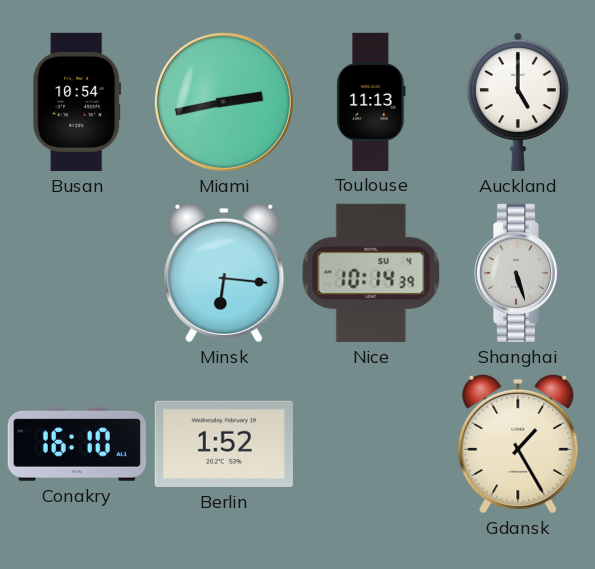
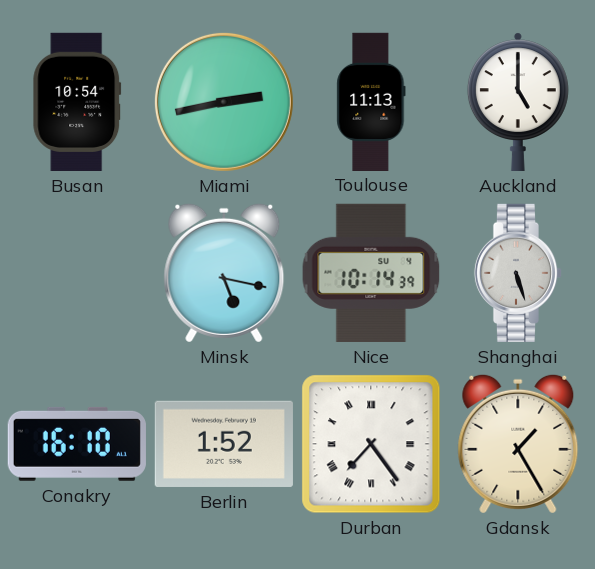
Minsk: 6:16 -> 5:17 (224, 273)
Durban: none -> 7:24 (371, 444)
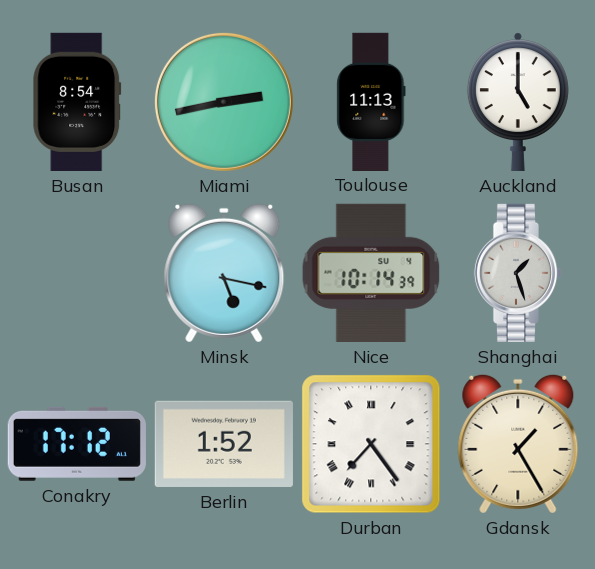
Busan: 10:54 -> 8:54 (77, 102)
Shanghai: 5:27 -> 1:27 (518, 273)
Conakry: 16:10 -> 17:12 (77, 444)
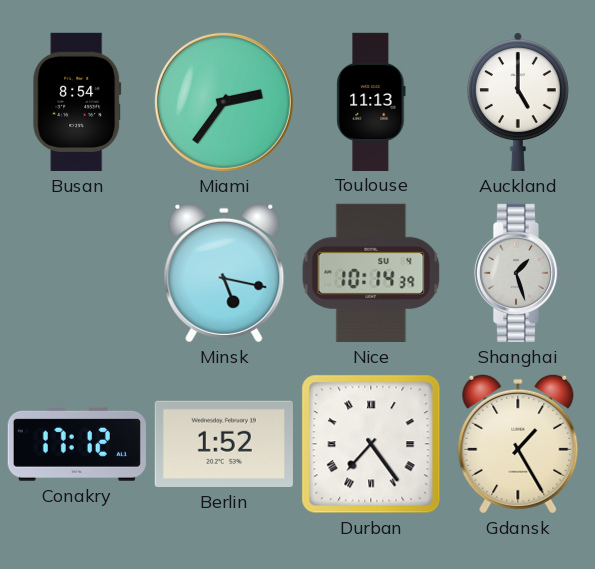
Miami: 2:43 -> 2:36 (224, 102)
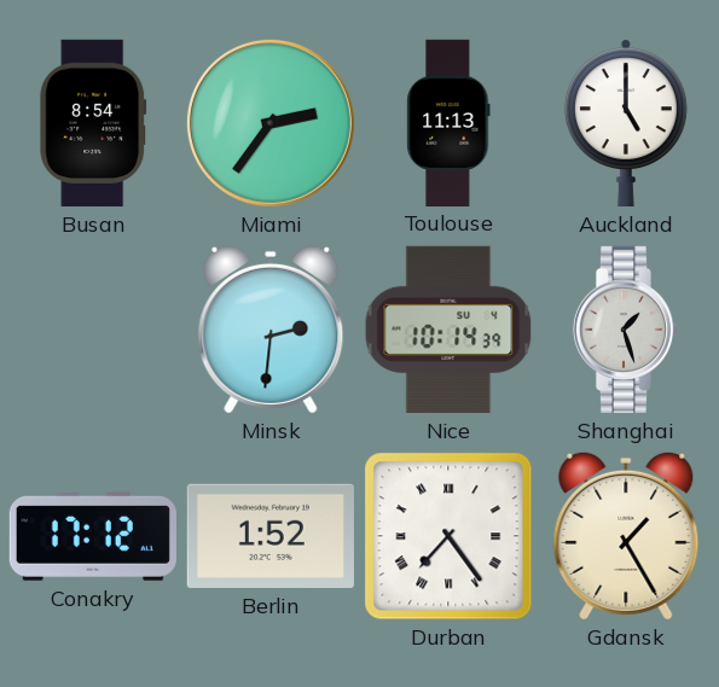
Minsk: 5:17 -> 2:31 (271, 330)
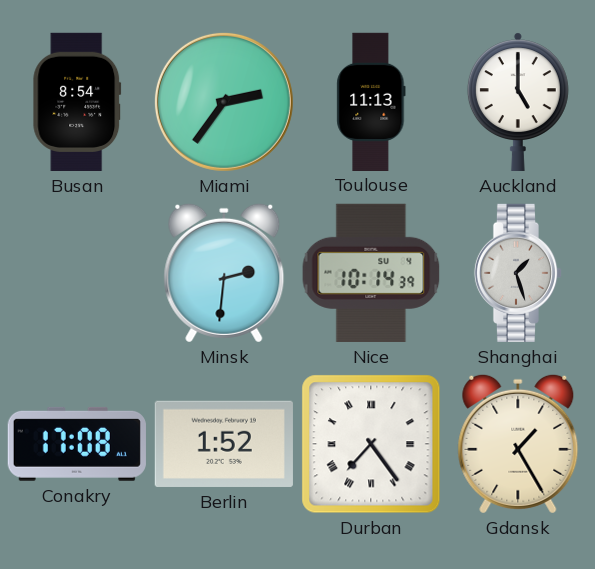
Conakry: 17:12 -> 17:08 (77, 444)
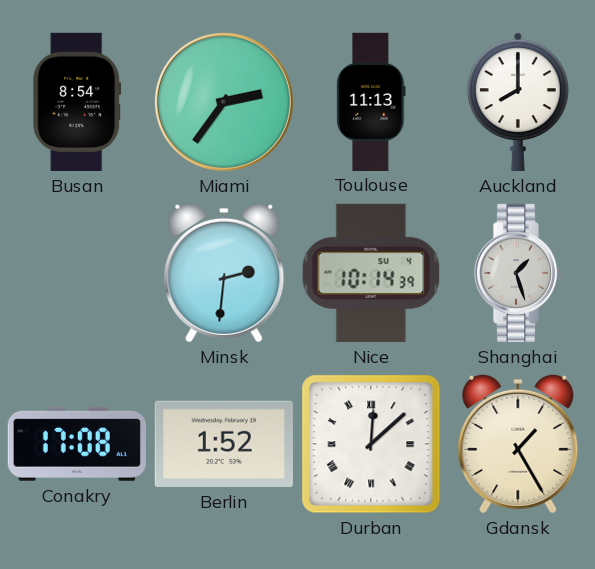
Auckland: 5:00 -> 8:00 (518, 102)
Durban: 7:24 -> 12:08 (371, 444)
